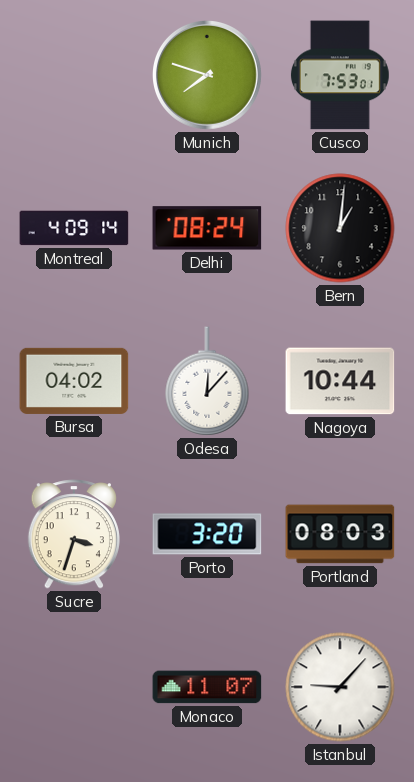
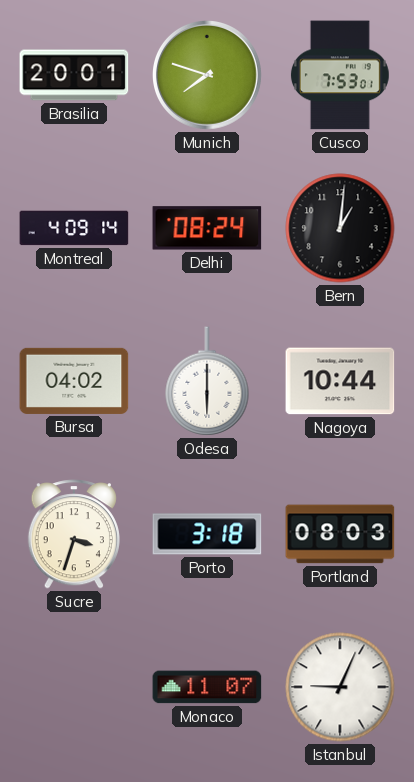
Brasilia: none -> 20:01 (74, 75)
Odesa: 12:07 -> 6:00 (207, 381)
Porto: 3:20 -> 3:18 (207, 534)
Istanbul: 9:07 -> 9:04 (340, 687)
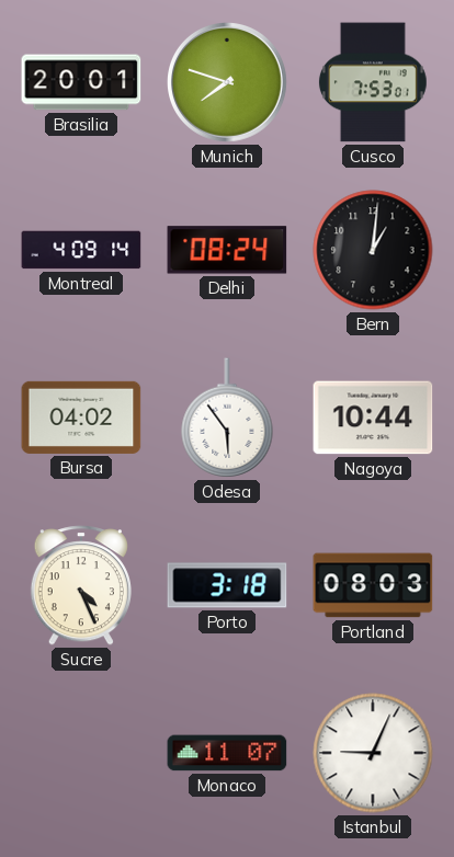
Odesa: 6:00 -> 5:54 (227, 418)
Sucre: 3:33 -> 4:26 (81, 585)
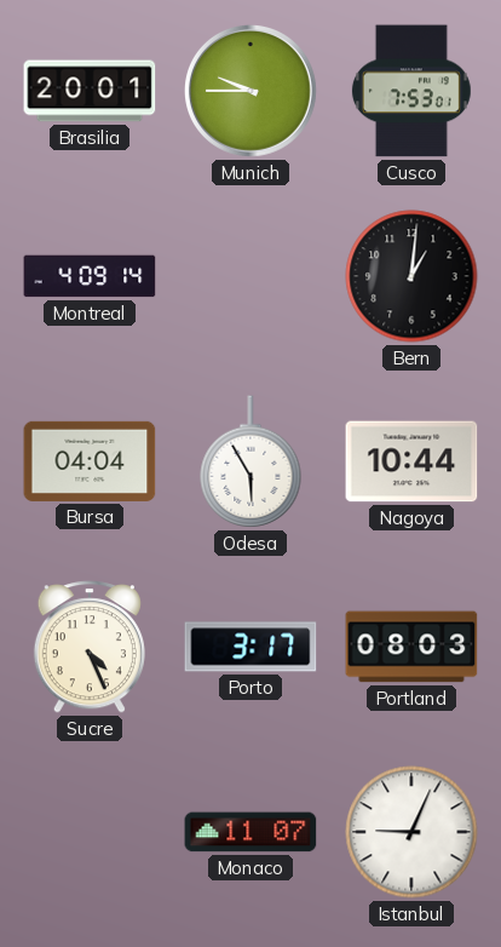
Munich: 7:48 -> 9:45 (252, 92)
Delhi: 08:24 -> none (227, 250)
Bursa: 04:02 -> 04:04 (90, 461)
Odesa: 5:54 -> 5:55 (250, 461)
Porto: 3:18 -> 3:17 (250, 647)
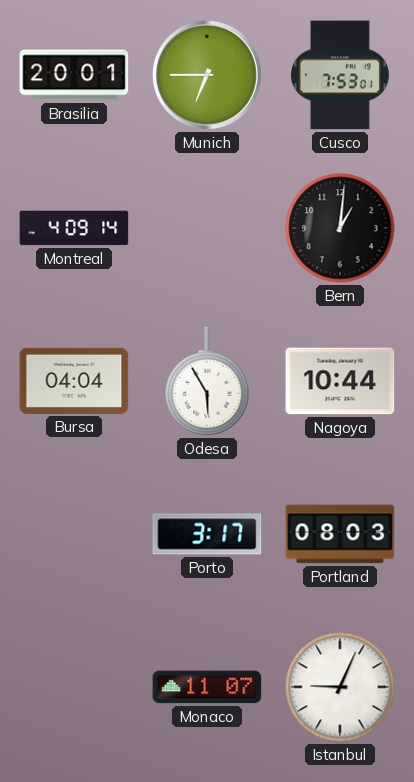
Munich: 9:45 -> 6:45 (208, 76)
Sucre: 4:26 -> none (90, 647)
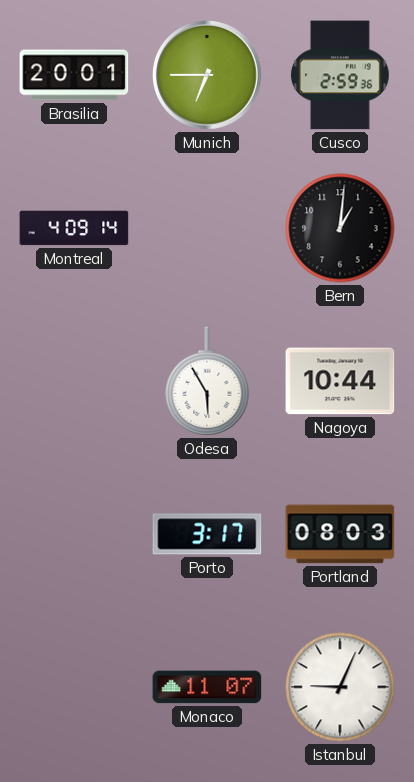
Cusco: 7:53 -> 2:59 (340, 75)
Bursa: 04:04 -> none (74, 381)
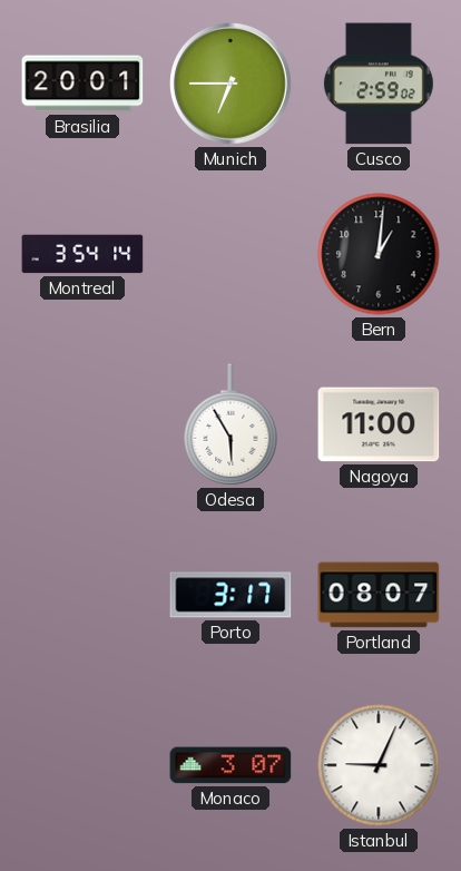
Cusco: 2:59:36 -> 2:59:02 (379, 84)
Montreal: 4:09 -> 3:54 (82, 254)
Nagoya: 10:44 -> 11:00 (379, 424)
Portland: 08:03 -> 08:07 (379, 595)
Monaco: 11:07 -> 3:07 (230, 765)
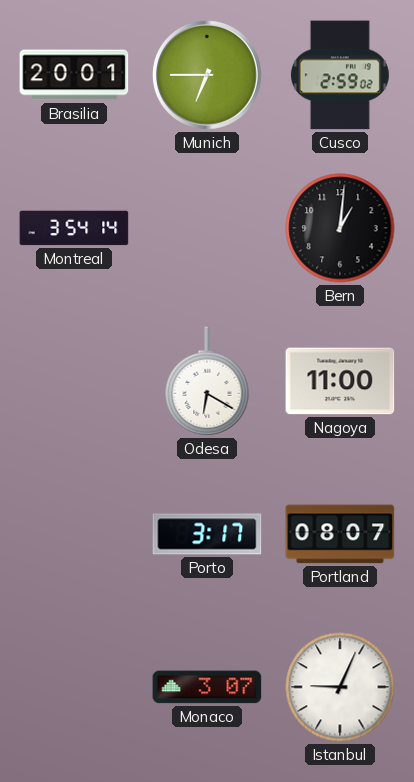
Odesa: 5:55 -> 6:20 (207, 381)
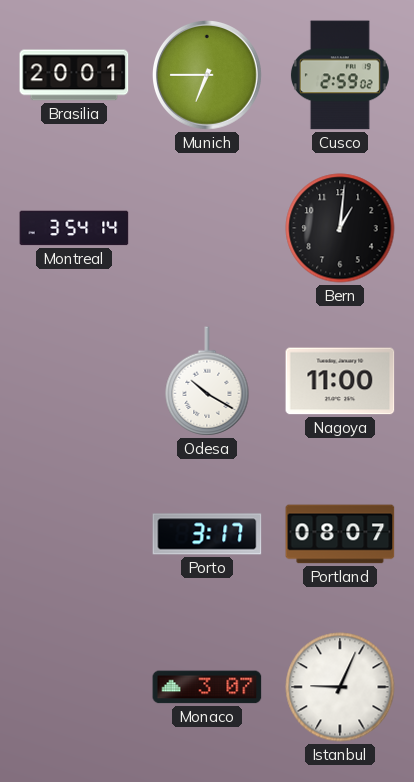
Odesa: 6:20 -> 10:20 (207, 381)
